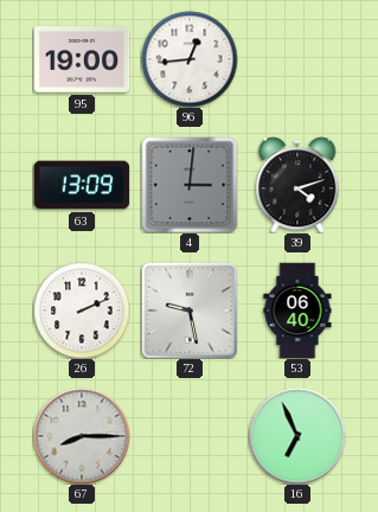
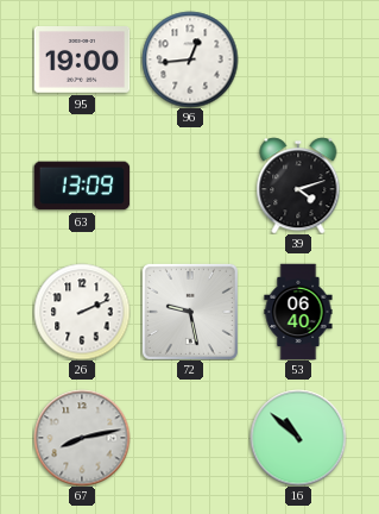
4: 3:01 -> none (190, 185)
67: 8:15 -> 8:13 (82, 438)
16: 6:56 -> 10:52 (298, 438)
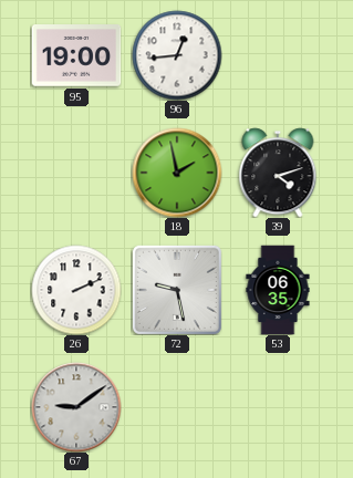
63: 13:09 -> none (82, 186)
18: none -> 1:58 (177, 173)
53: 06:40 -> 06:35 (278, 290)
67: 8:13 -> 9:09 (76, 407)
16: 10:52 -> none (298, 438)
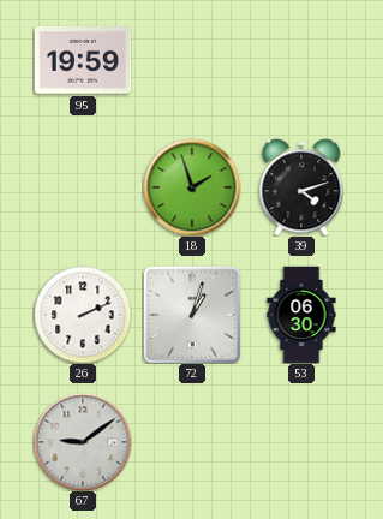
95: 19:00 -> 19:59 (83, 61)
96: 12:44 -> none (177, 55)
18: 1:58 -> 1:57 (192, 187)
72: 9:28 -> 1:03 (192, 315)
53: 06:35 -> 06:30 (301, 315)
